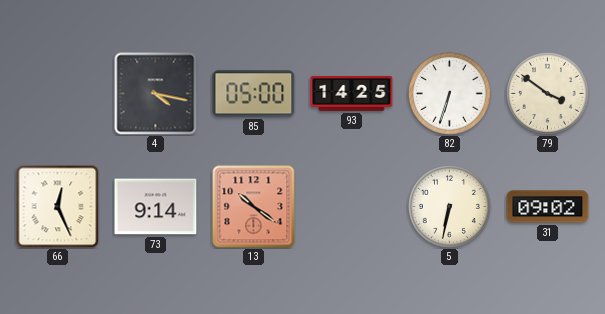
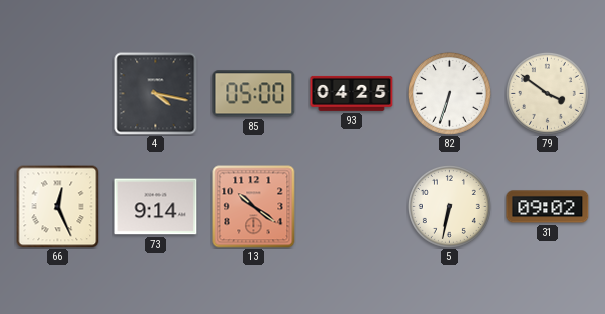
93: 14:25 -> 04:25 (352, 93)
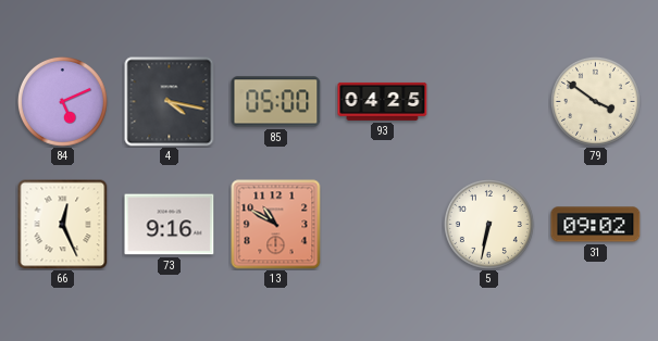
84: none -> 5:11 (62, 101)
82: 6:33 -> none (449, 93)
73: 9:14 -> 9:16 (170, 225)
13: 10:21 -> 10:50 (276, 225)
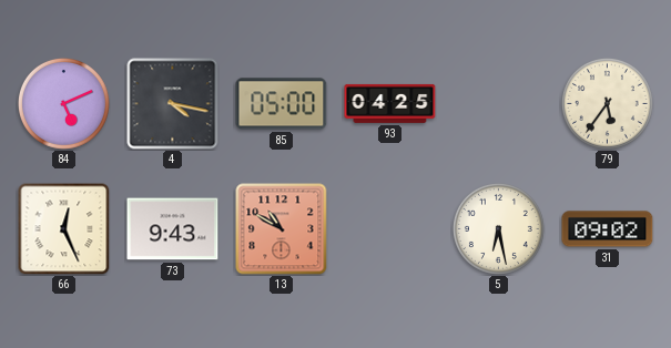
79: 3:51 -> 5:36 (607, 103)
73: 9:16 -> 9:43 (173, 229)
5: 6:32 -> 6:28 (498, 228)
